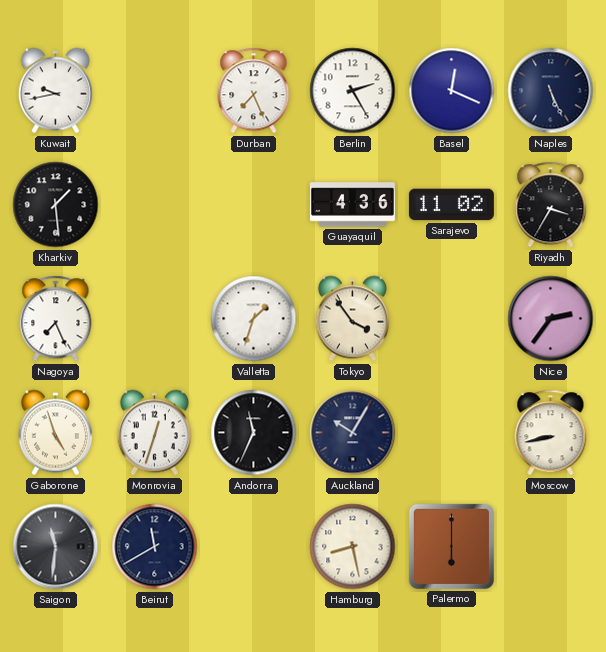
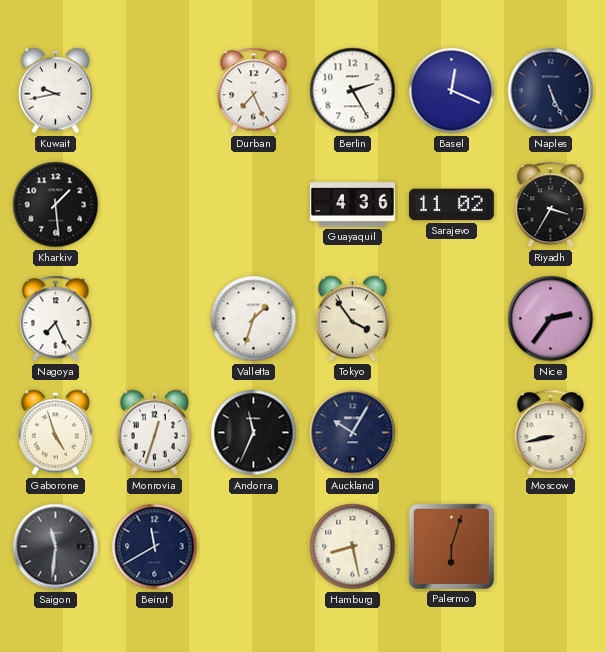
Palermo: 6:00 -> 6:03 (451, 546)
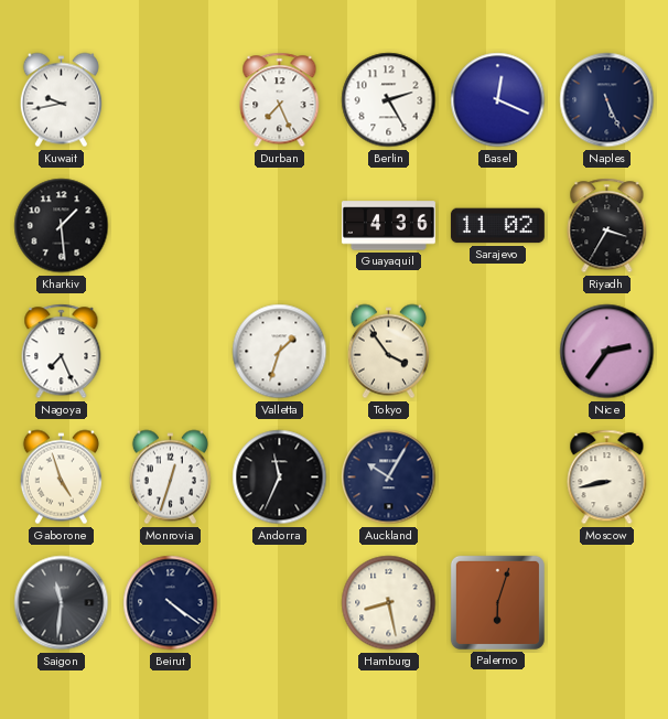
Beirut: 11:40 -> 4:21 (171, 603)
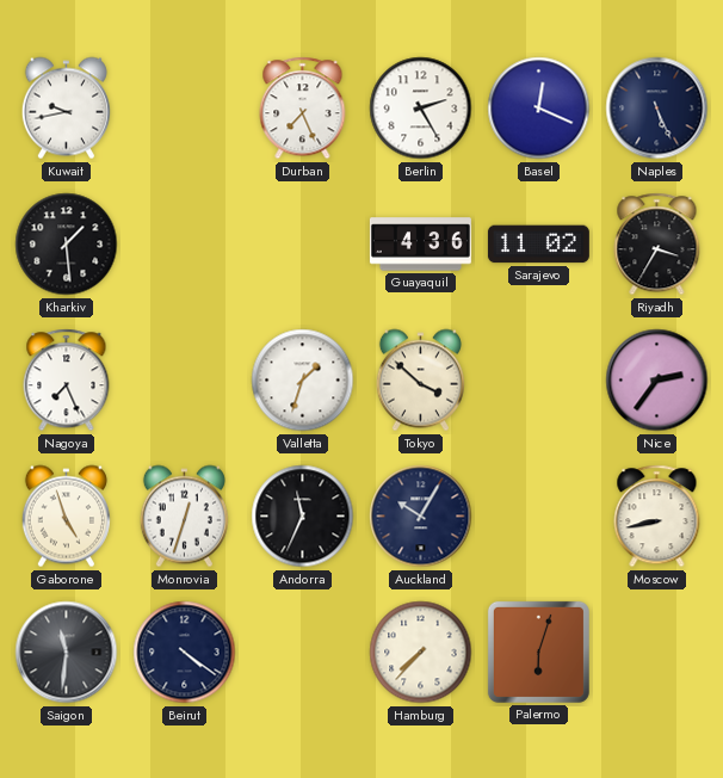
Tokyo: 3:54 -> 3:52 (420, 381)
Hamburg: 8:28 -> 7:37 (421, 653)
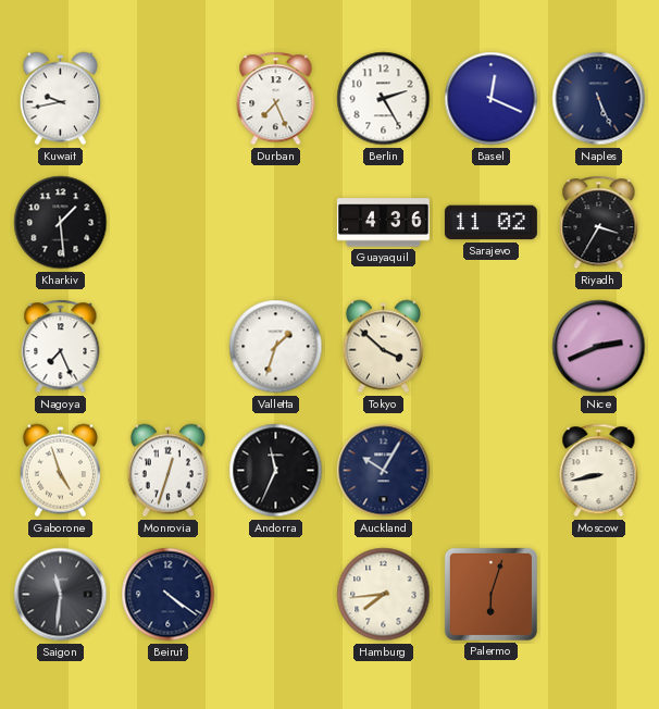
Nice: 2:36 -> 2:41 (599, 347)
Hamburg: 7:37 -> 7:44 (384, 595)
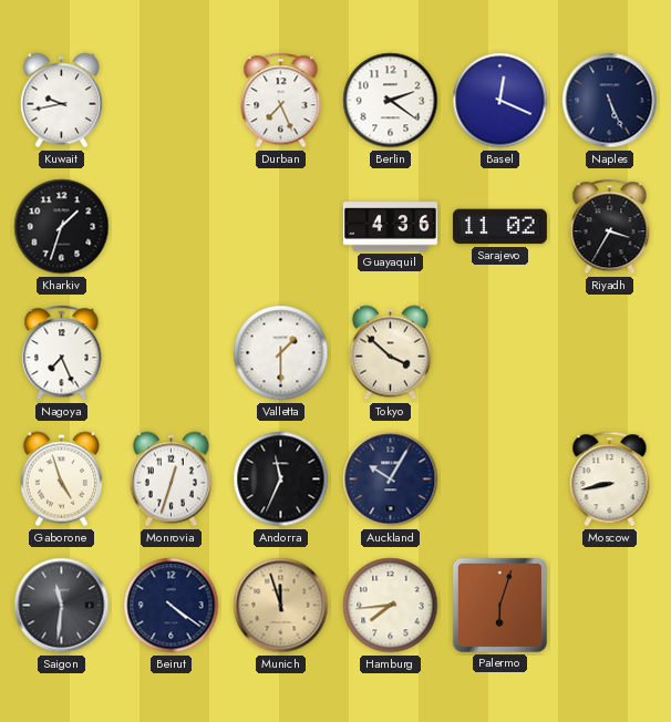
Berlin: 2:25 -> 2:21 (391, 101)
Kharkiv: 1:29 -> 1:33 (62, 227)
Valletta: 1:33 -> 1:30 (281, 353)
Nice: 2:41 -> none (599, 347)
Munich: none -> 11:57 (281, 606)
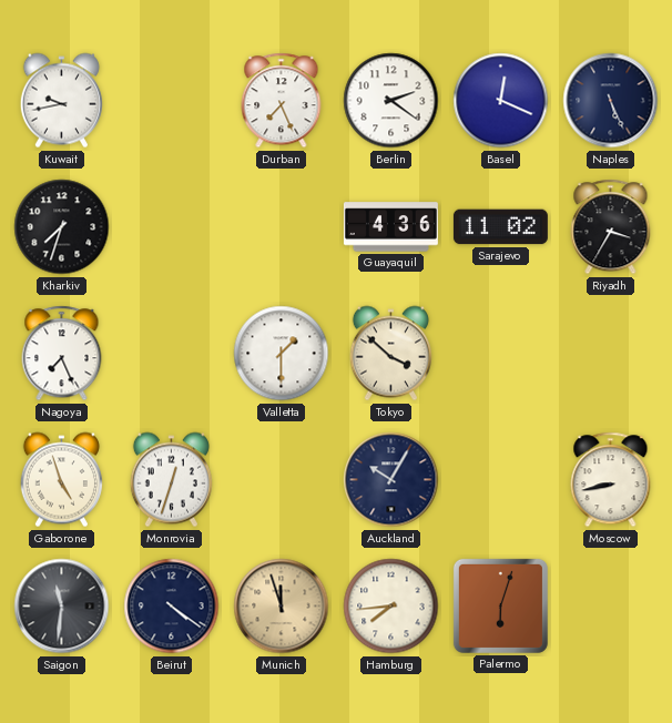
Kharkiv: 1:33 -> 7:33 (62, 227)
Andorra: 11:34 -> none (281, 479)
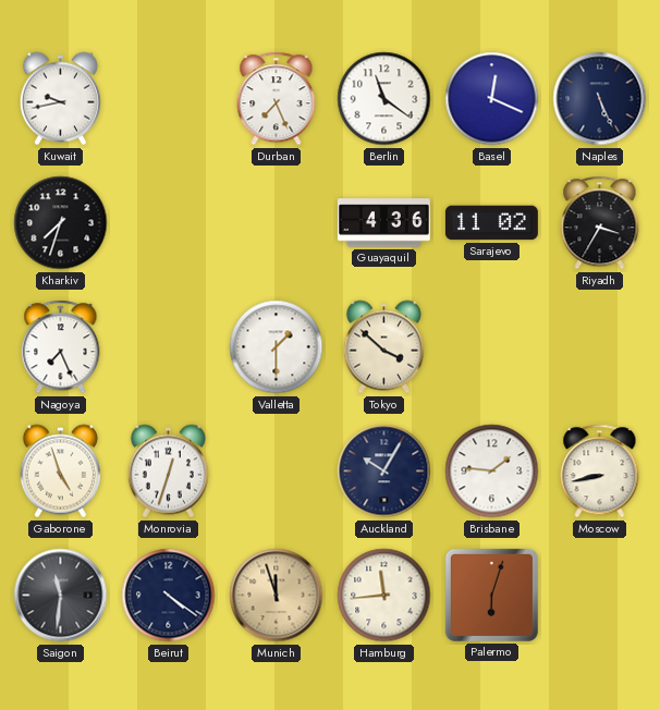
Berlin: 2:21 -> 11:21 (384, 99)
Brisbane: none -> 1:46 (492, 472)
Hamburg: 7:44 -> 11:44 (384, 596)
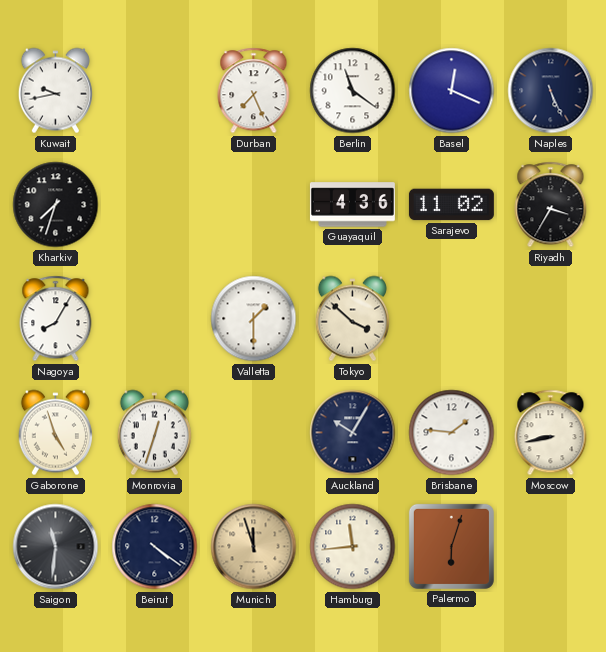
Nagoya: 7:26 -> 8:05 (56, 319)
